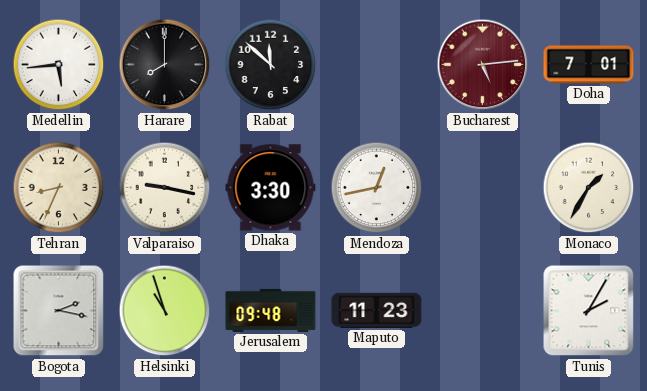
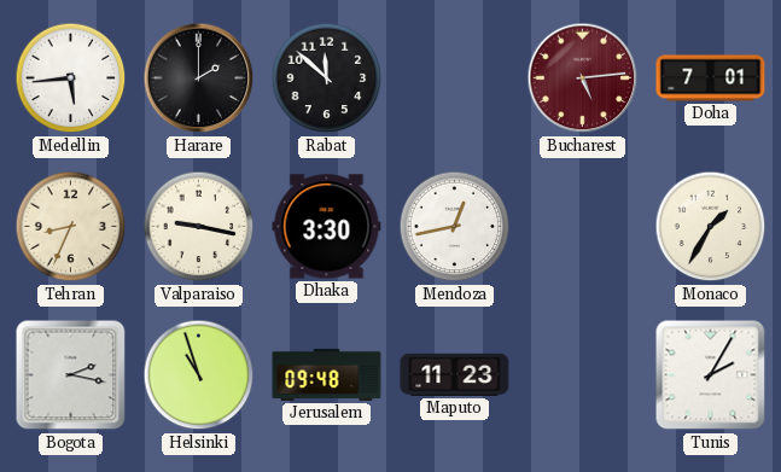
Harare: 8:00 -> 2:00 (199, 78)
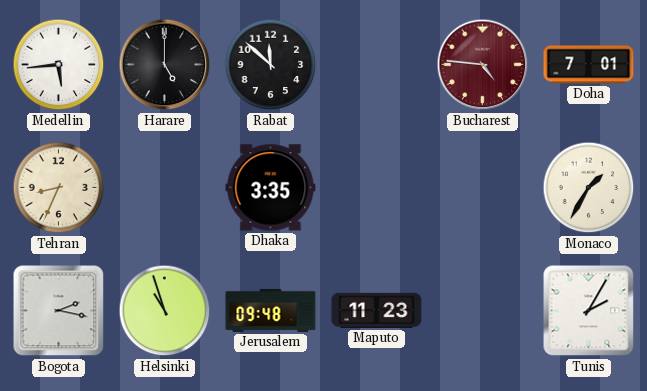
Harare: 2:00 -> 5:00 (165, 65)
Bucharest: 5:14 -> 4:46 (483, 65)
Valparaiso: 9:17 -> none (199, 227)
Dhaka: 3:30 -> 3:35 (271, 188)
Mendoza: 12:43 -> none (455, 227)
